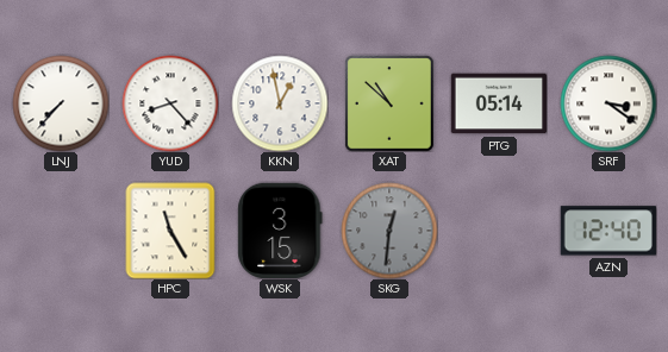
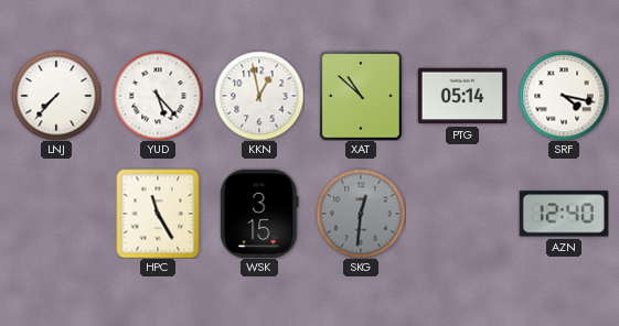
YUD: 8:23 -> 5:23 (158, 96)
SRF: 3:21 -> 4:17 (564, 96)
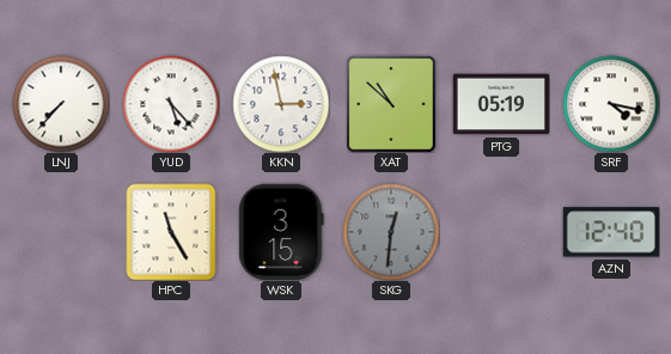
KKN: 12:58 -> 2:58 (281, 104)
PTG: 05:14 -> 05:19 (501, 104)
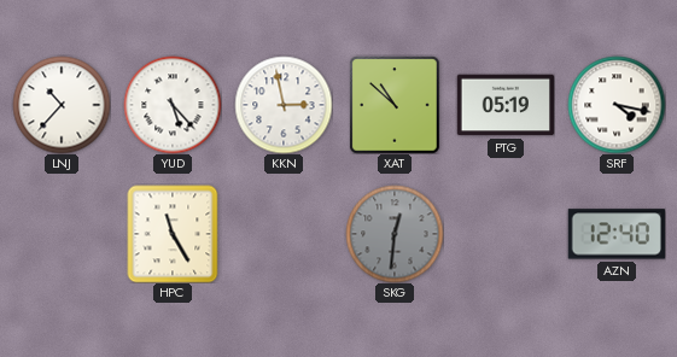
LNJ: 7:37 -> 10:37 (62, 105)
WSK: 3:15 -> none (281, 231)
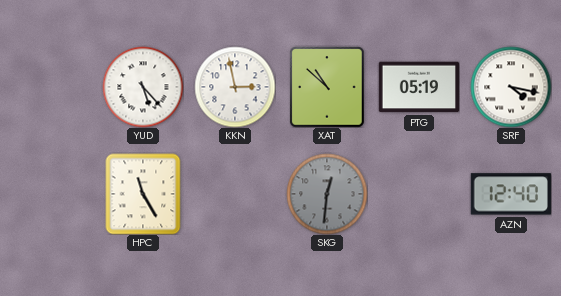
LNJ: 10:37 -> none (62, 105)
